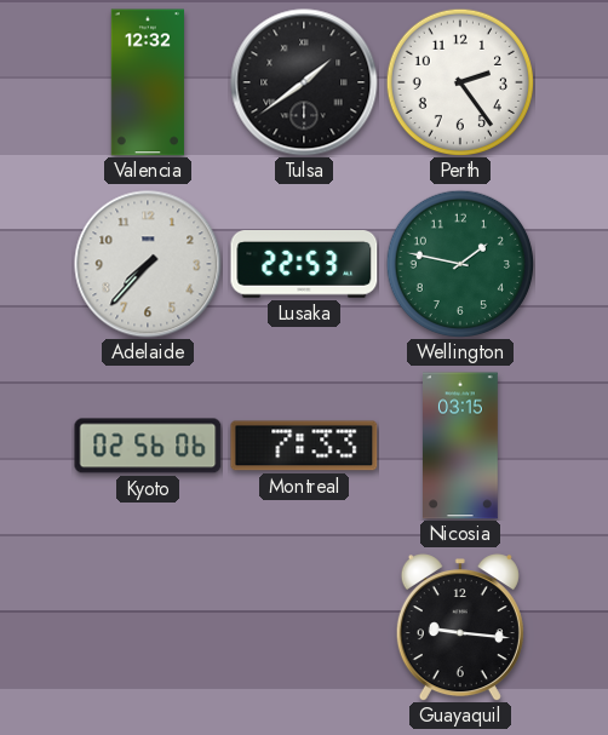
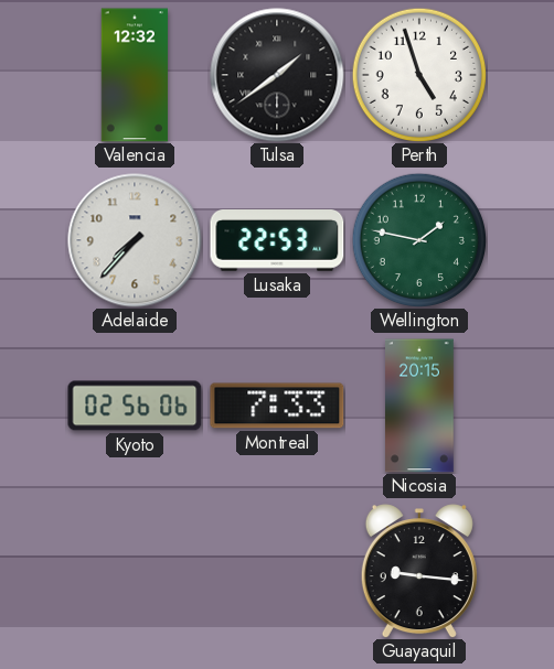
Perth: 2:24 -> 4:57 (418, 74)
Nicosia: 03:15 -> 20:15 (420, 406)
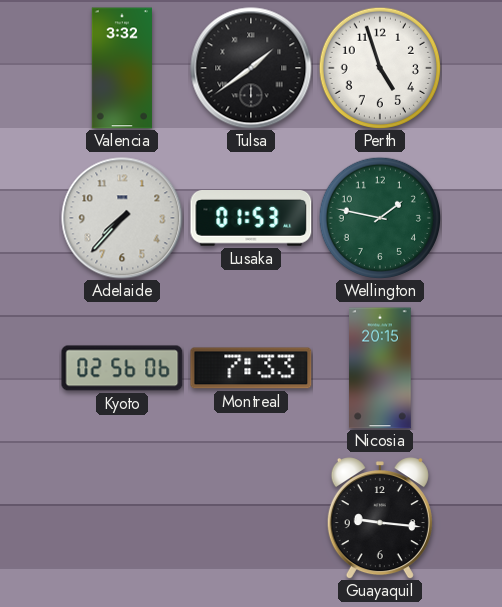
Valencia: 12:32 -> 3:32 (121, 68)
Lusaka: 22:53 -> 01:53 (251, 219)
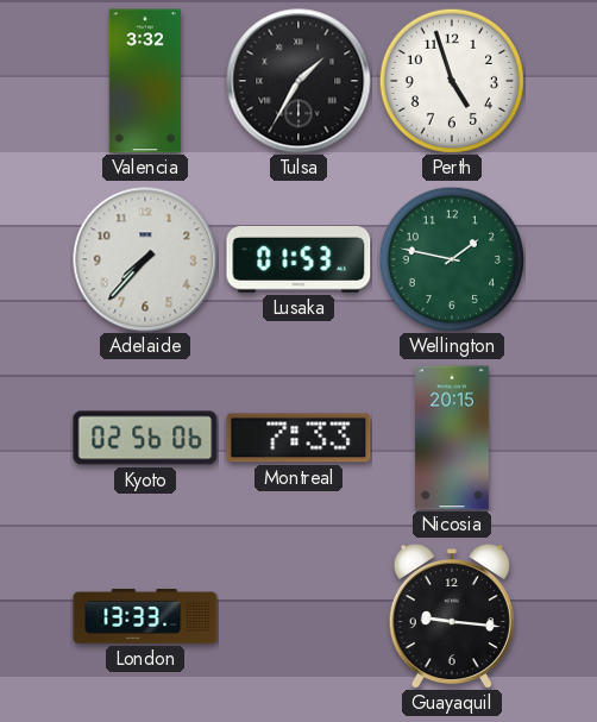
Tulsa: 1:39 -> 1:35 (298, 81)
London: none -> 13:33 (145, 616)
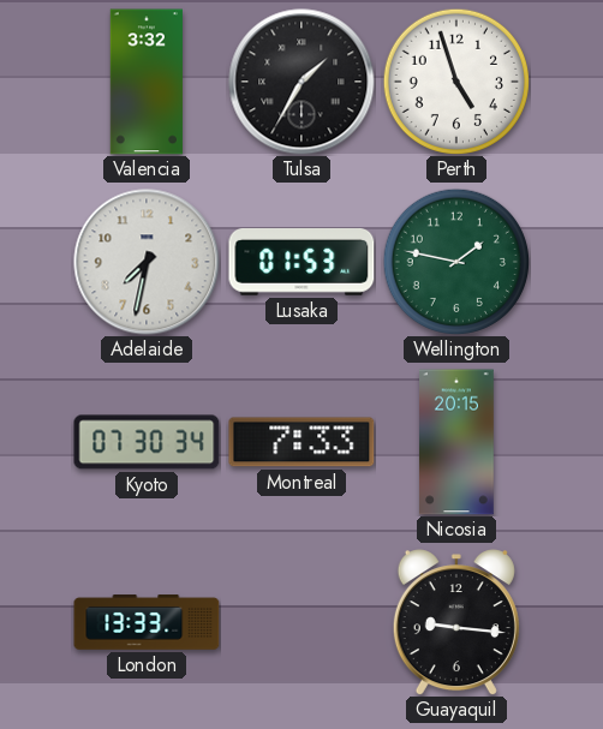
Adelaide: 7:37 -> 7:32 (147, 262)
Kyoto: 02:56 -> 07:30 (147, 442)
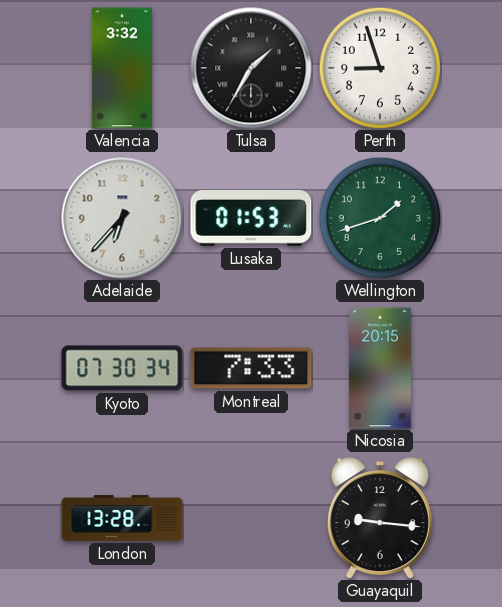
Perth: 4:57 -> 8:57 (379, 67)
Adelaide: 7:32 -> 6:37 (122, 218)
Wellington: 1:47 -> 1:42 (379, 217)
London: 13:33 -> 13:28 (122, 518)
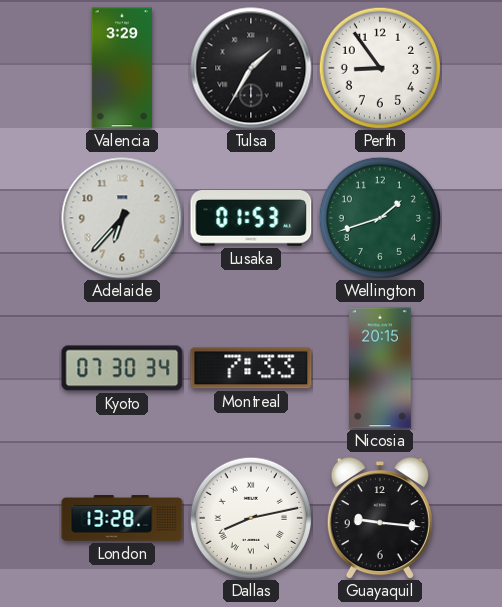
Valencia: 3:32 -> 3:29 (121, 68)
Perth: 8:57 -> 8:54 (379, 67)
Dallas: none -> 8:13 (250, 517)
